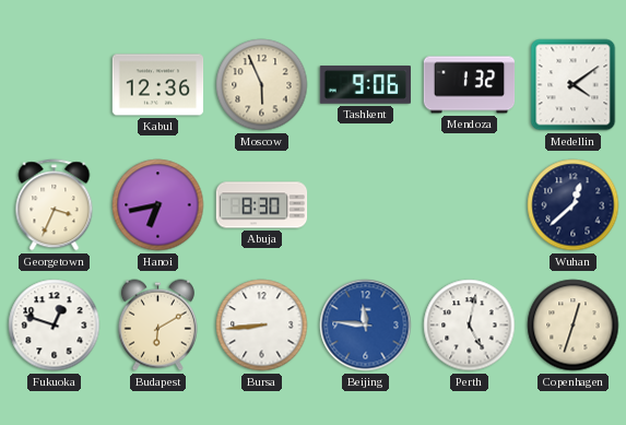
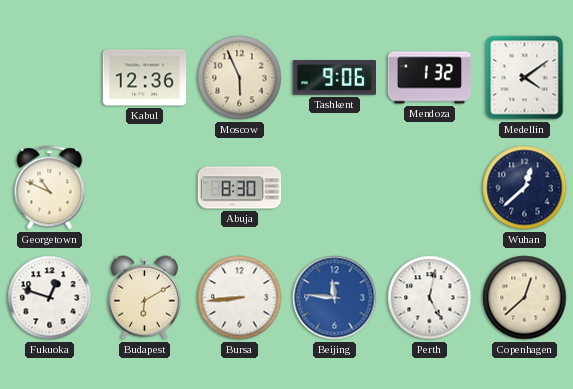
Georgetown: 3:34 -> 10:49 (50, 188)
Hanoi: 6:43 -> none (158, 205)
Copenhagen: 12:33 -> 12:38 (525, 298)
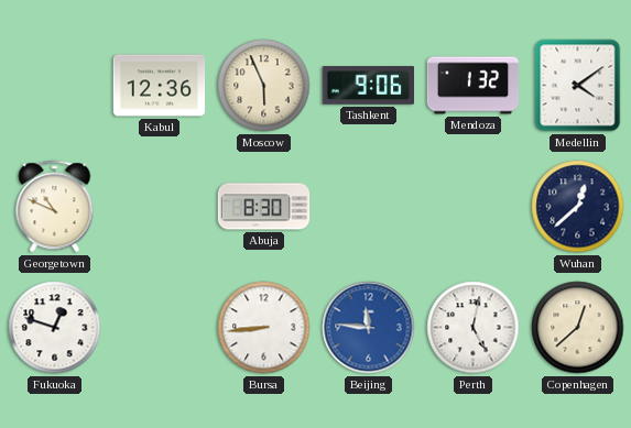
Budapest: 6:10 -> none (144, 298)
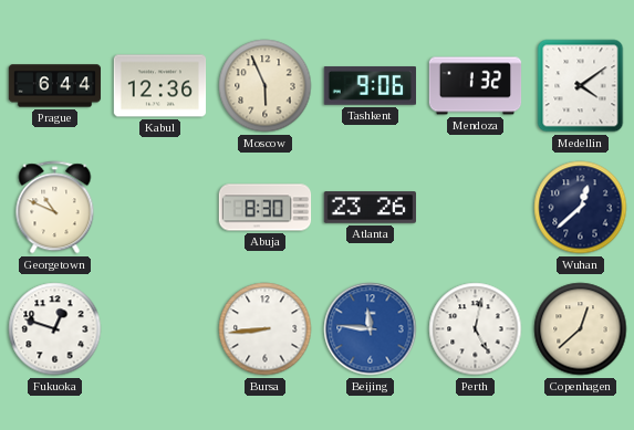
Prague: none -> 6:44 (55, 86)
Atlanta: none -> 23:26 (370, 208)
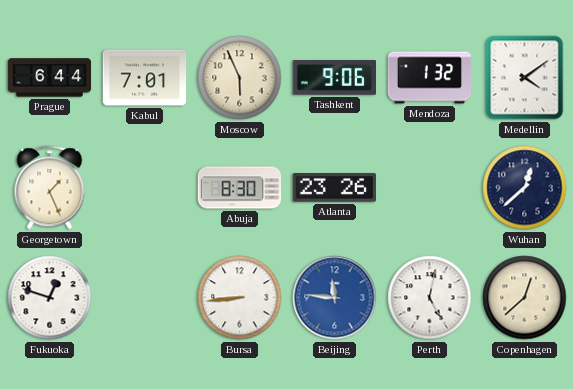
Kabul: 12:36 -> 7:01 (145, 78)
Georgetown: 10:49 -> 1:26 (50, 188)
